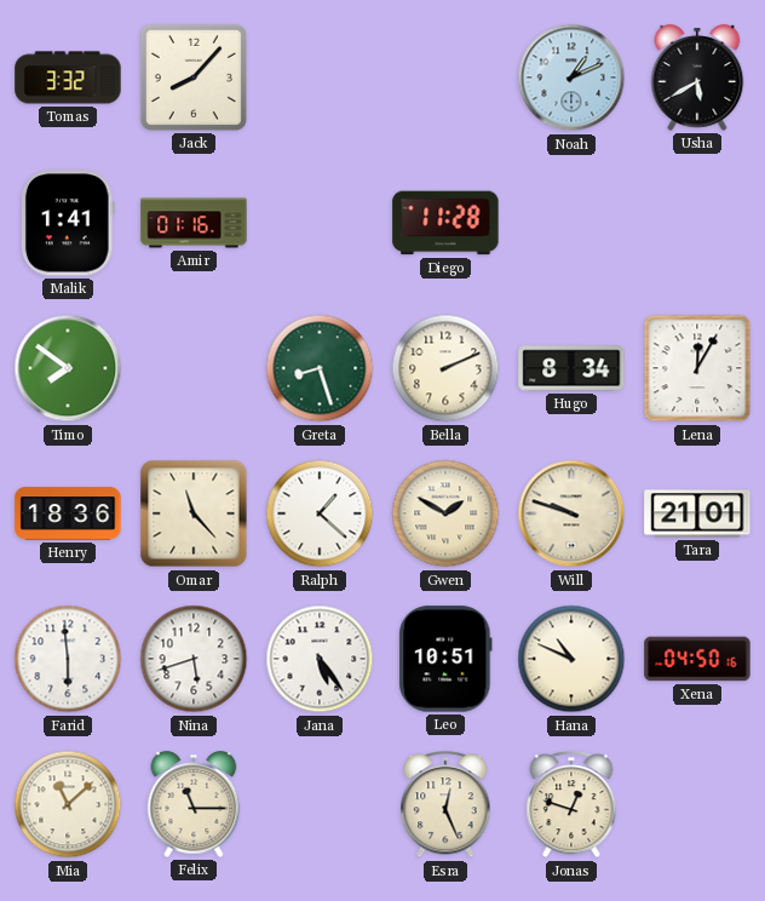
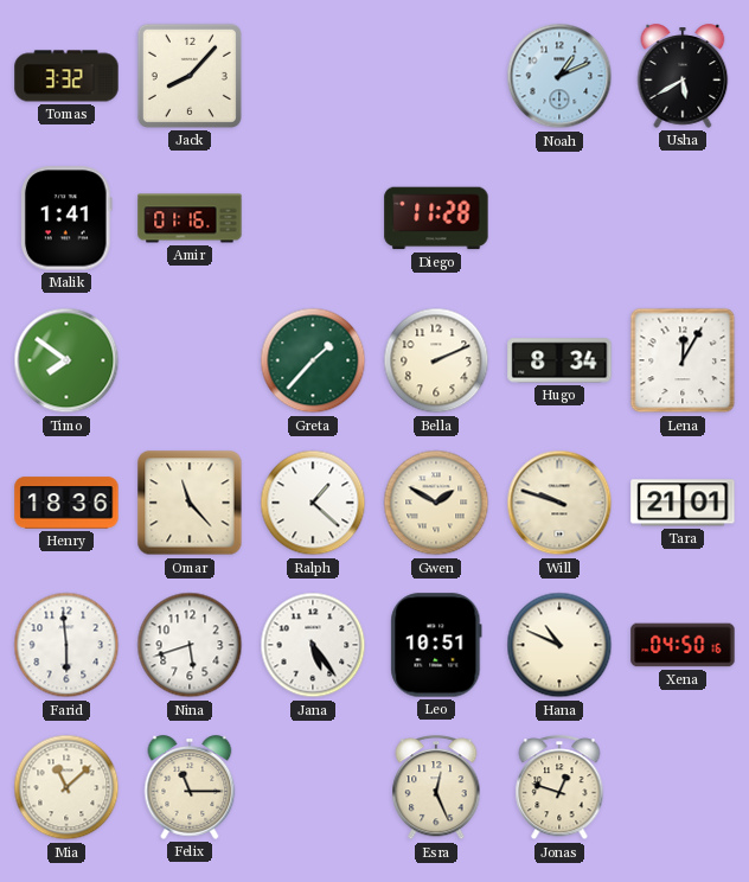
Greta: 8:27 -> 1:37 (313, 360)
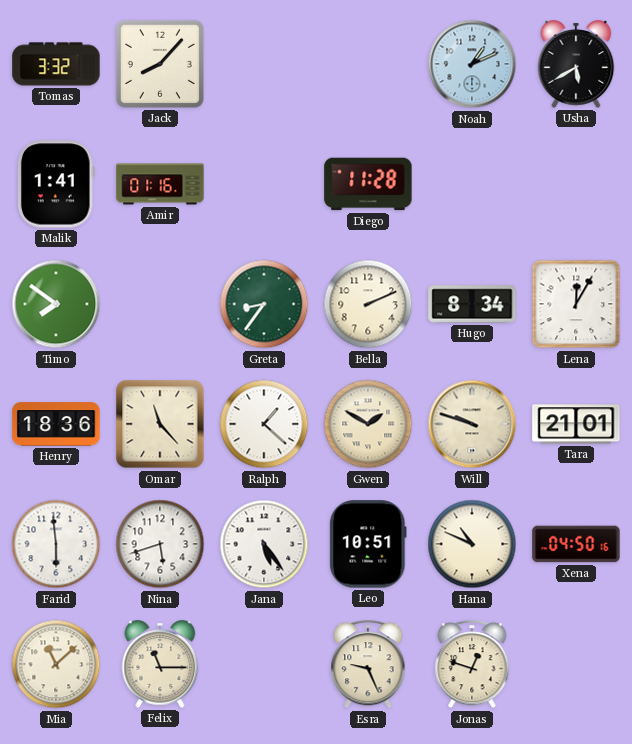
Greta: 1:37 -> 8:36 (264, 304)
Esra: 12:26 -> 9:26 (368, 665)
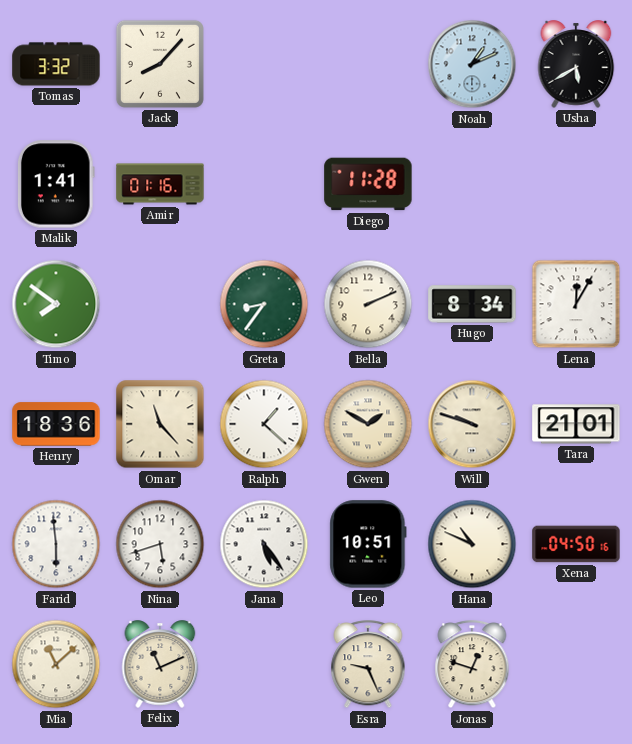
Felix: 11:15 -> 11:11 (160, 664)
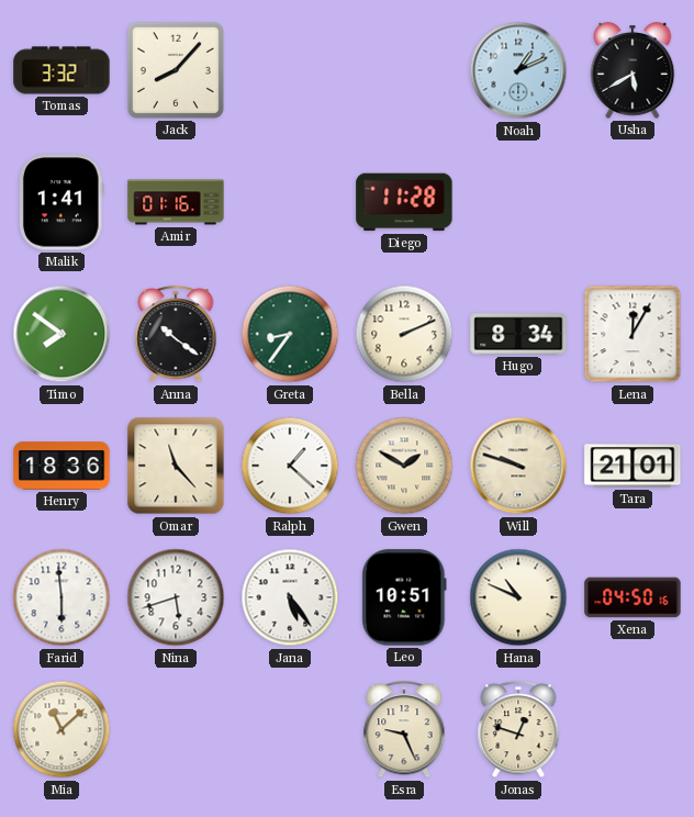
Anna: none -> 10:21 (176, 335)
Felix: 11:11 -> none (160, 664)
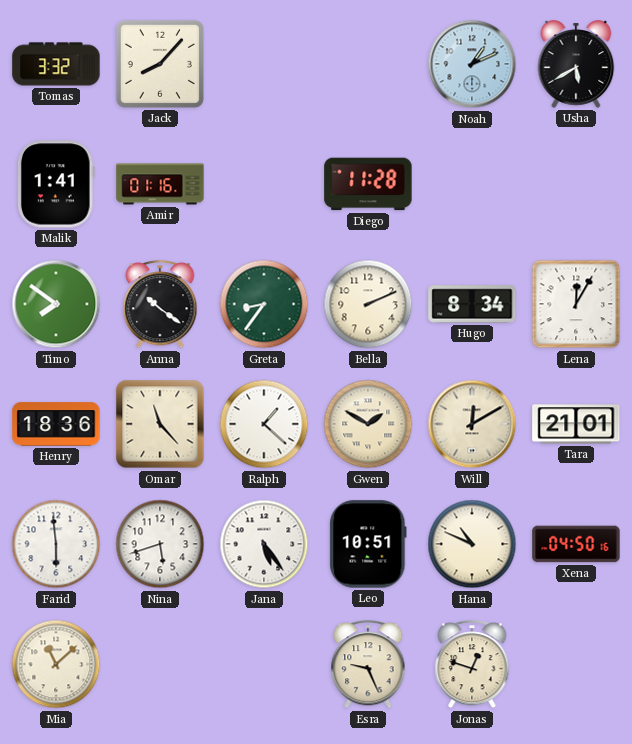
Will: 9:48 -> 12:10 (472, 424)
